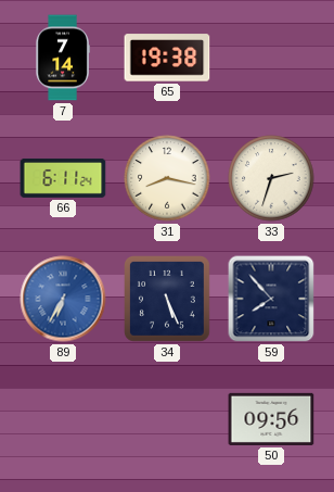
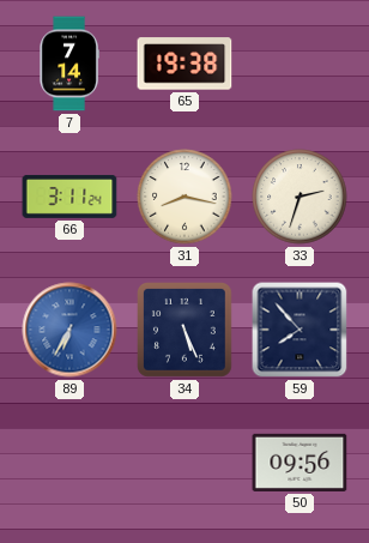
66: 6:11 -> 3:11 (69, 197)
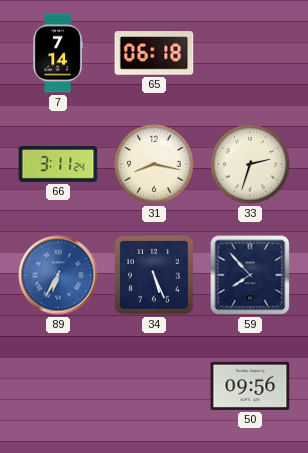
65: 19:38 -> 06:18 (154, 53)
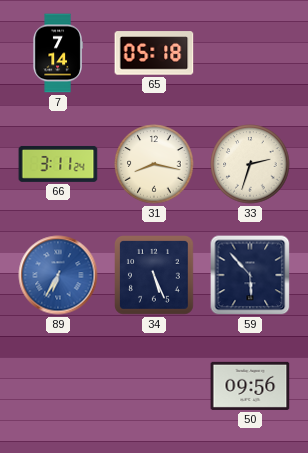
65: 06:18 -> 05:18 (154, 53)
59: 7:53 -> 5:53 (250, 275)
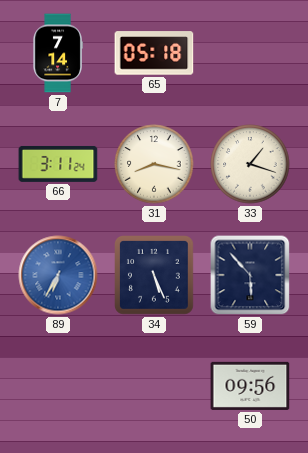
33: 2:33 -> 1:18 (250, 164)
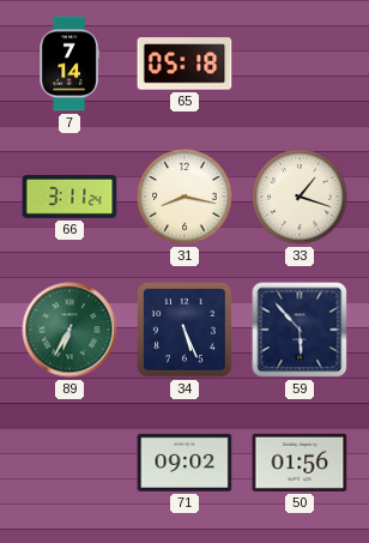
89 dial: blue -> green (69, 330)
71: none -> 09:02 (184, 463)
50: 09:56 -> 01:56 (300, 463)
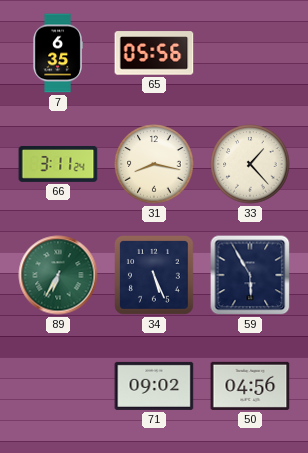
7: 7:14 -> 6:35 (58, 53)
65: 05:18 -> 05:56 (154, 53)
33: 1:18 -> 1:23 (250, 164)
59: 5:53 -> 5:55 (250, 275)
50: 01:56 -> 04:56 (250, 386)
